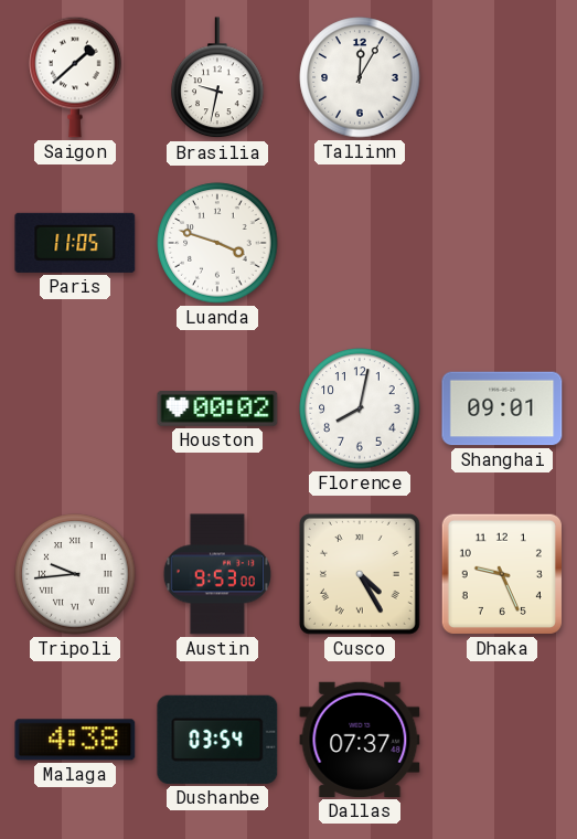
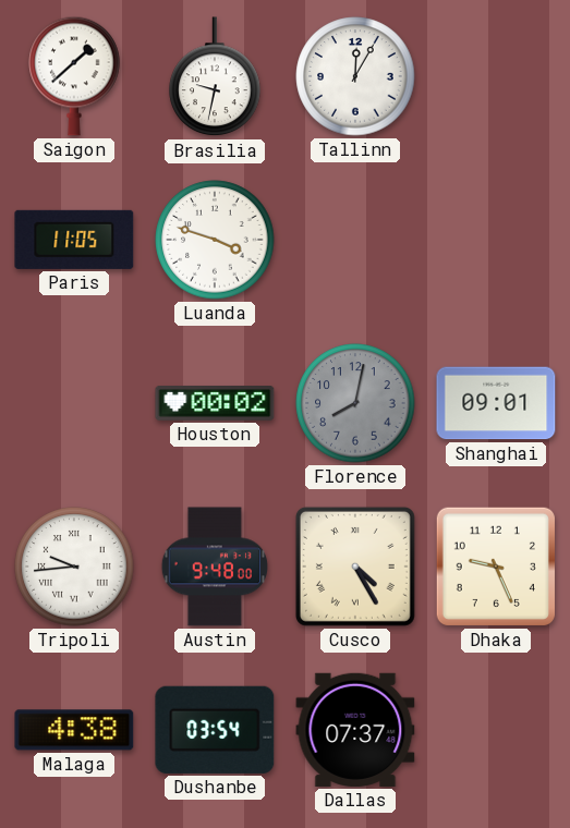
Florence dial: white -> grey (355, 403)
Austin: 9:53 -> 9:48 (215, 567)
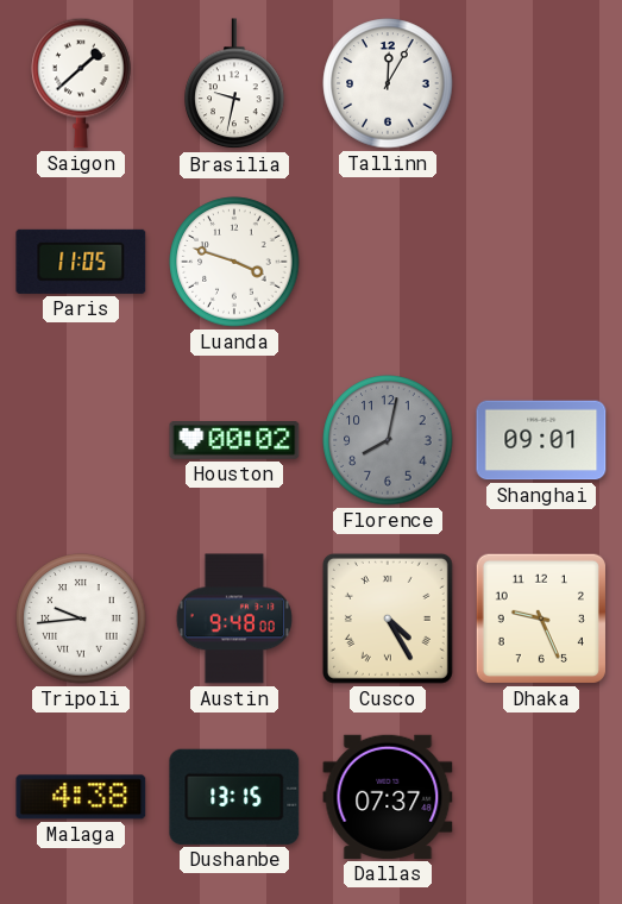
Dushanbe: 03:54 -> 13:15 (234, 797)
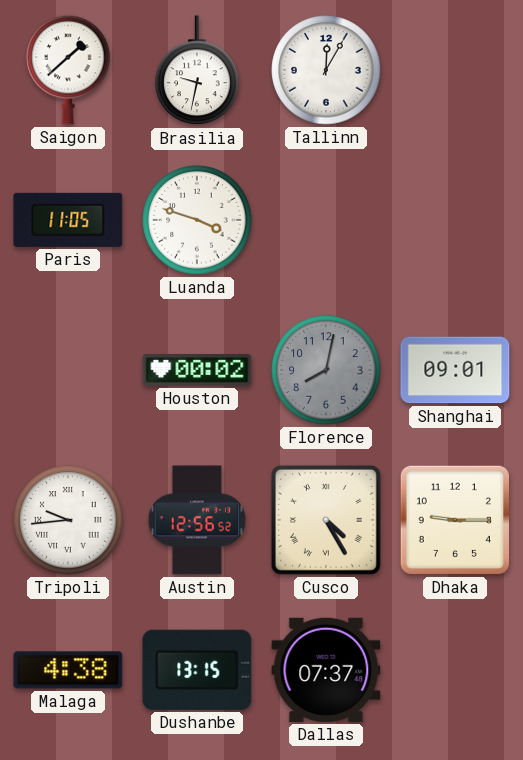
Austin: 9:48 -> 12:56 (197, 520)
Dhaka: 9:26 -> 9:15 (455, 520)
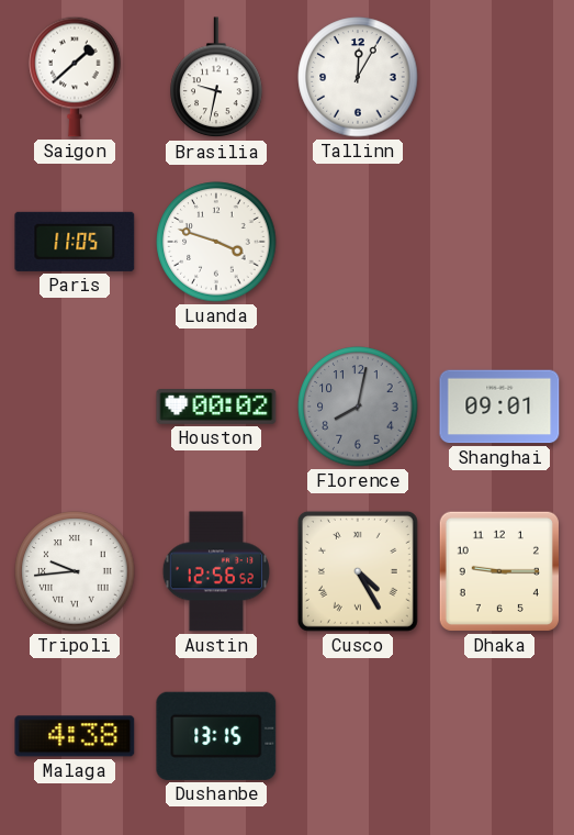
Dallas: 07:37 -> none (326, 670)
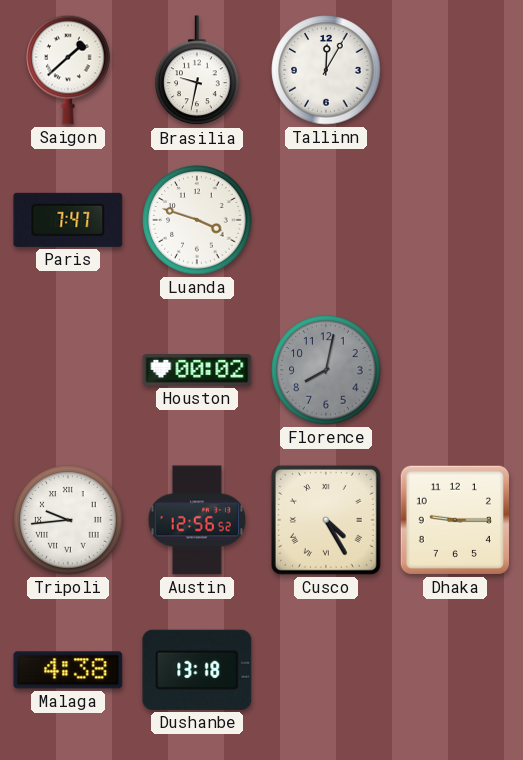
Paris: 11:05 -> 7:47 (68, 220)
Shanghai: 09:01 -> none (499, 407)
Dushanbe: 13:15 -> 13:18 (197, 670)
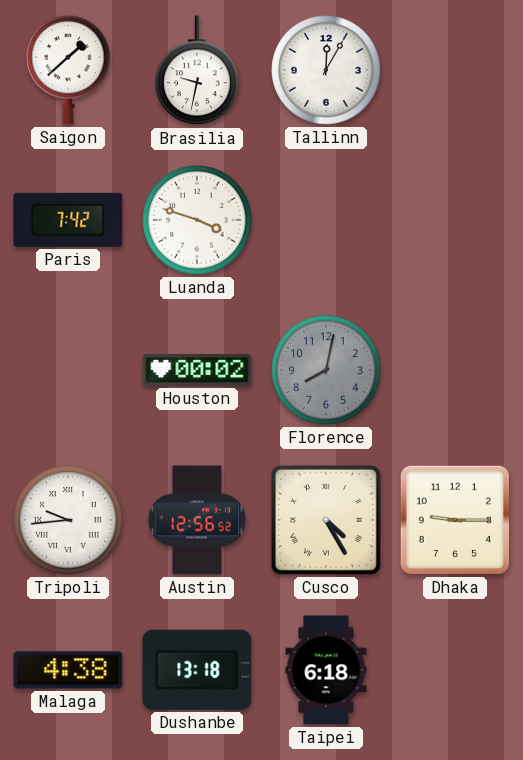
Paris: 7:47 -> 7:42 (68, 220)
Taipei: none -> 6:18 (326, 670)
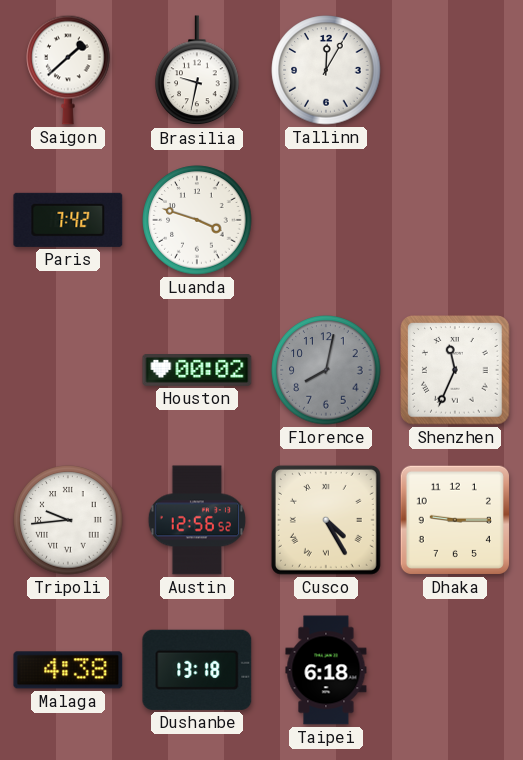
Shenzhen: none -> 11:34 (455, 370)
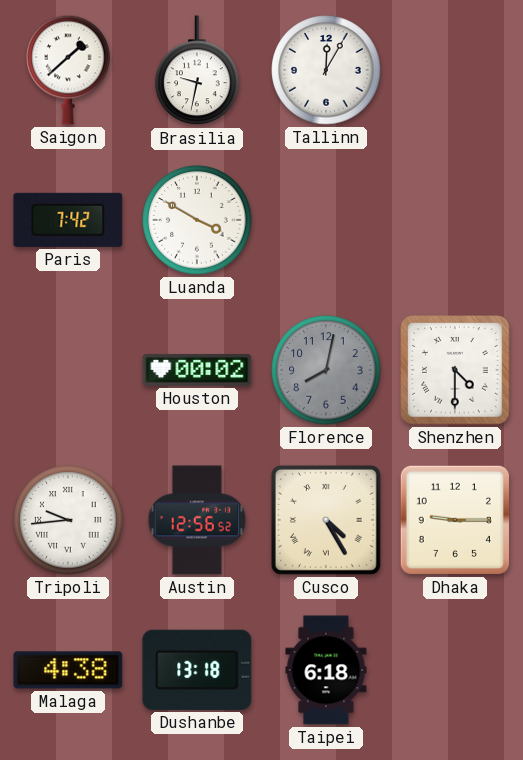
Luanda: 3:48 -> 3:50 (197, 220)
Shenzhen: 11:34 -> 4:30 (455, 370)
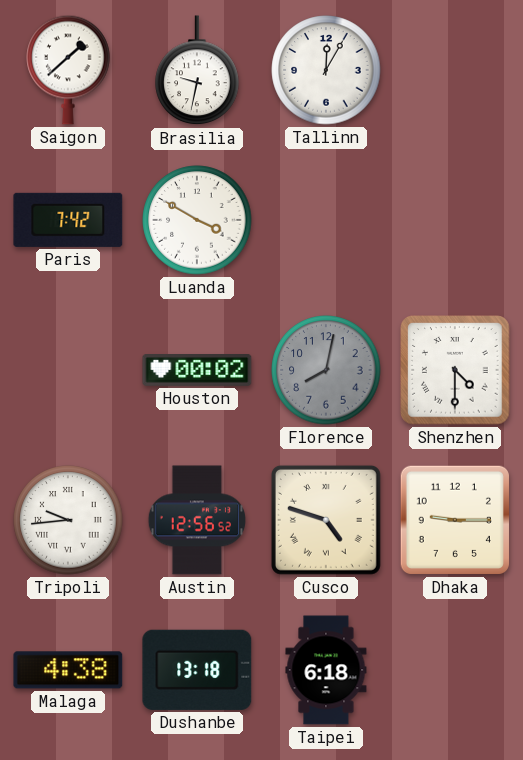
Cusco: 4:25 -> 4:48 (326, 520)
